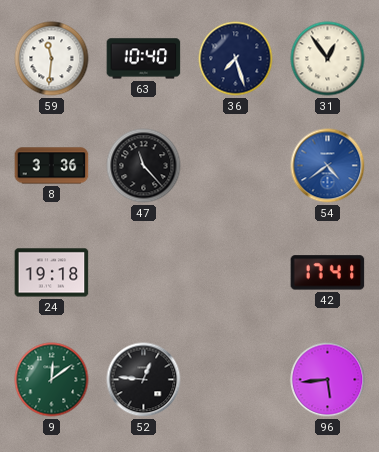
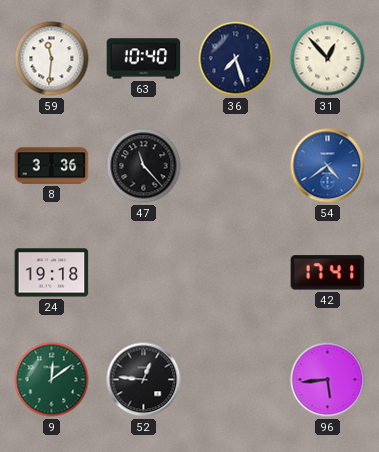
31: 12:54 -> 12:53 (328, 59)
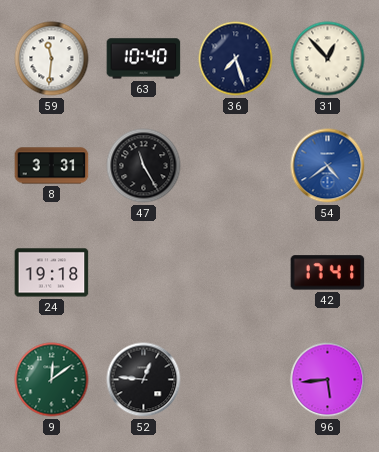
8: 3:36 -> 3:31 (52, 166)
47: 11:23 -> 11:25 (144, 166)
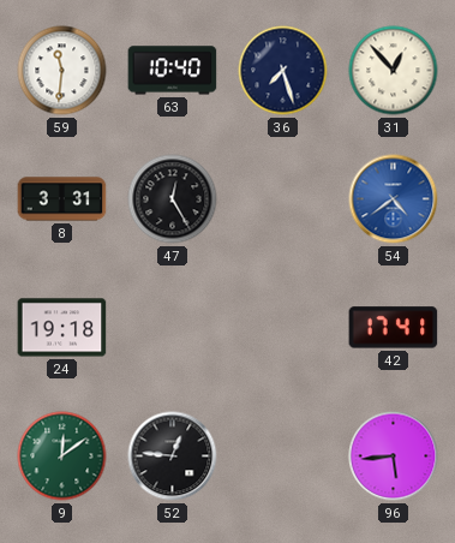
47: 11:25 -> 12:25 (173, 199)
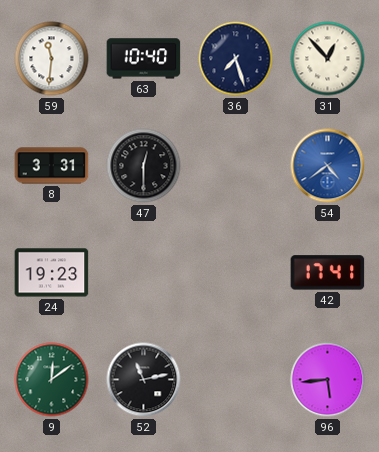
47: 12:25 -> 12:30 (144, 166)
24: 19:18 -> 19:23 (52, 273)
52: 12:46 -> 11:13 (144, 380)
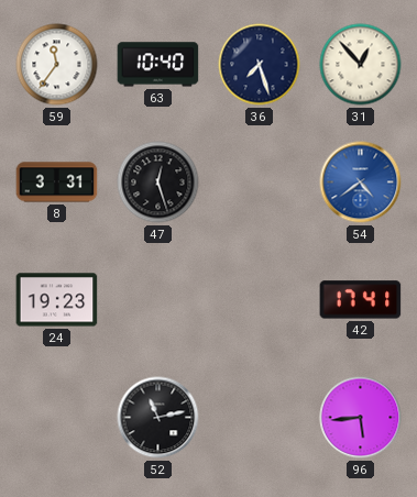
59: 11:31 -> 11:36 (57, 65)
47: 12:30 -> 12:27 (158, 183)
9: 12:09 -> none (52, 380)
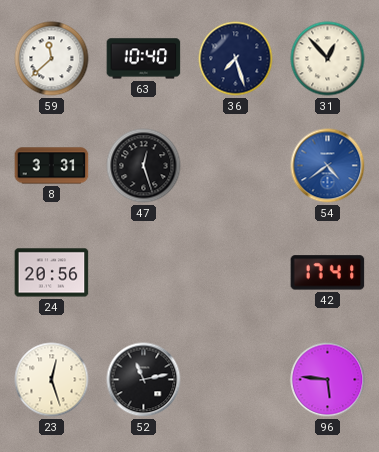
59: 11:36 -> 11:38 (52, 59)
24: 19:23 -> 20:56 (52, 273)
23: none -> 12:27 (52, 380)
96: 5:44 -> 5:46 (328, 380)
